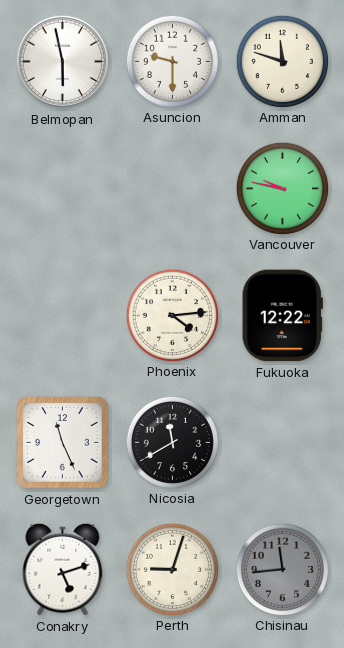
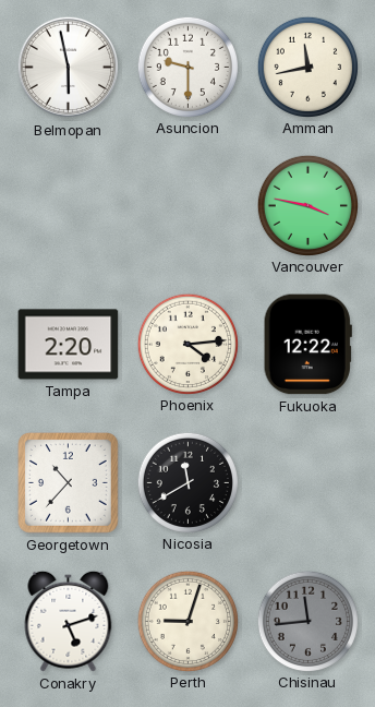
Amman: 11:48 -> 11:43 (307, 67)
Vancouver: 9:47 -> 3:47 (307, 205)
Tampa: none -> 2:20 (69, 345)
Georgetown: 11:26 -> 10:37 (69, 483)
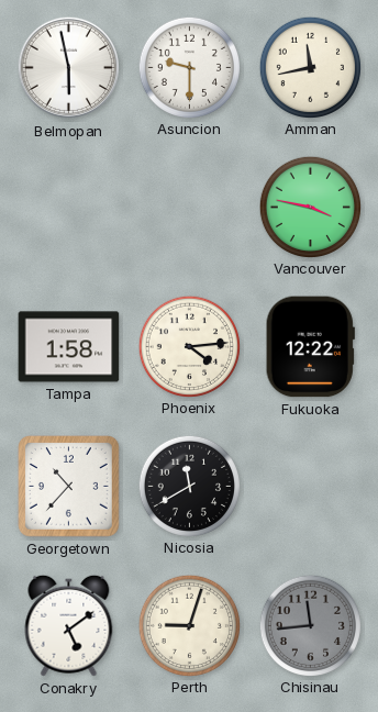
Tampa: 2:20 -> 1:58 (69, 347)
Conakry: 5:12 -> 5:09 (69, 625)
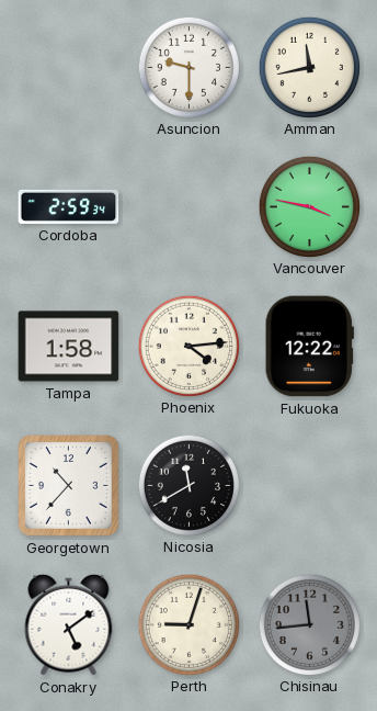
Belmopan: 5:58 -> none (69, 68)
Cordoba: none -> 2:59 (69, 206)
